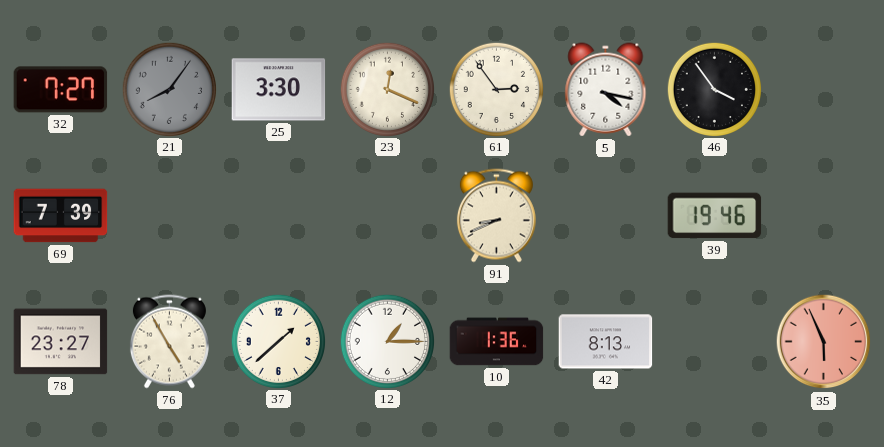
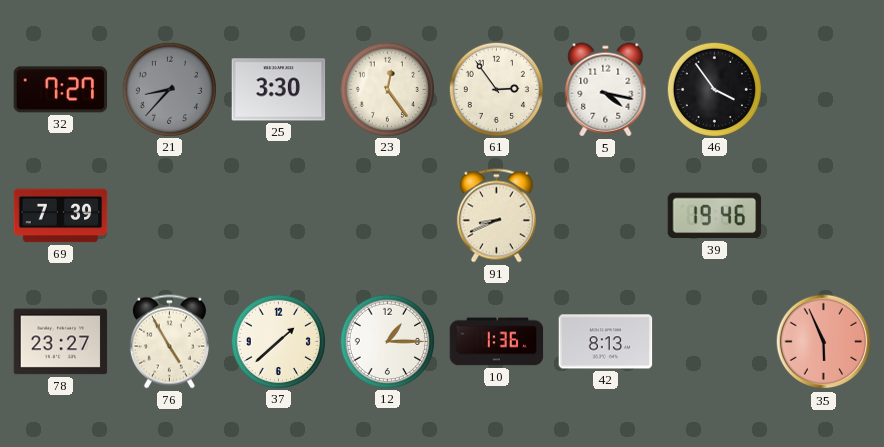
21: 8:06 -> 8:37 (169, 89)
23: 12:19 -> 12:24 (387, 89)
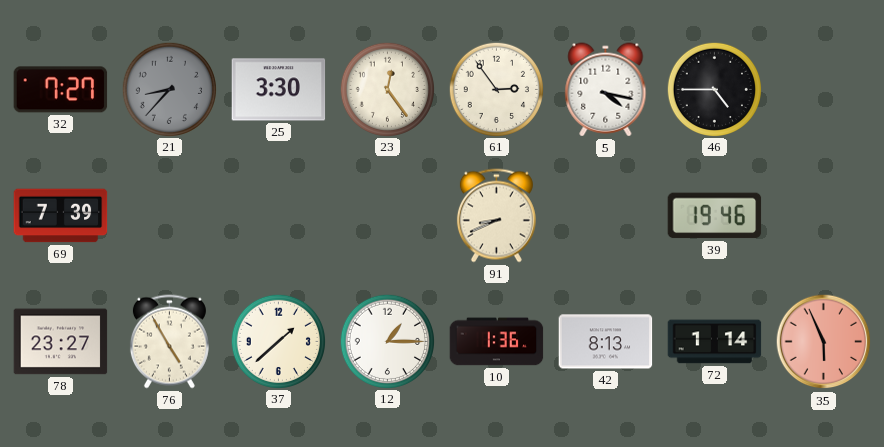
46: 3:54 -> 4:45 (714, 89)
72: none -> 1:14 (715, 342)
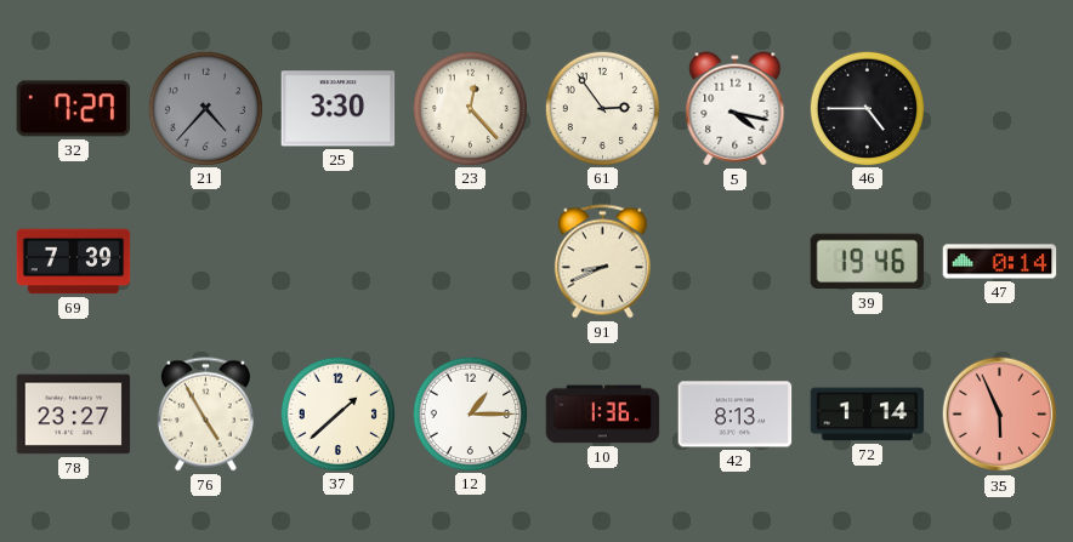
21: 8:37 -> 4:37 (205, 108)
23: 12:24 -> 12:23 (470, 108)
47: none -> 0:14 (1000, 262)
